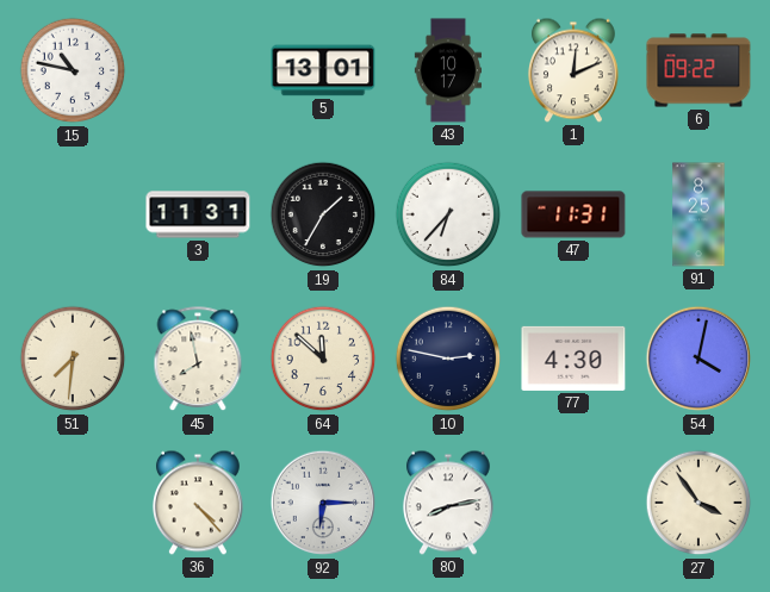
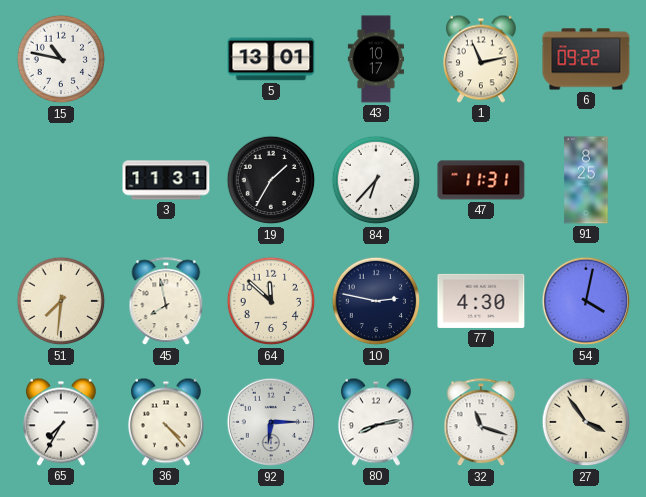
1: 12:11 -> 11:13 (481, 59)
65: none -> 7:35 (61, 422)
32: none -> 11:18 (481, 423)
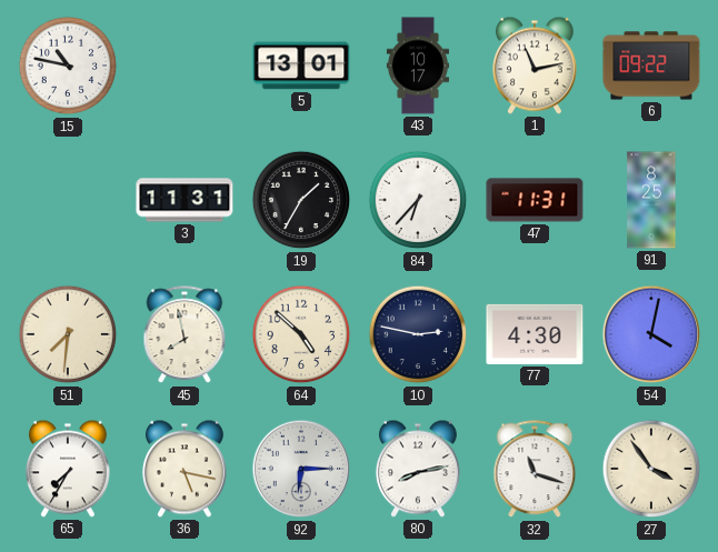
64: 11:52 -> 4:52 (301, 334)
36: 4:23 -> 5:17 (185, 469)
